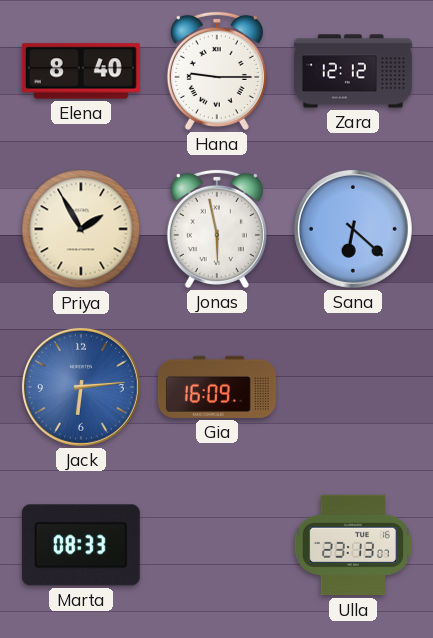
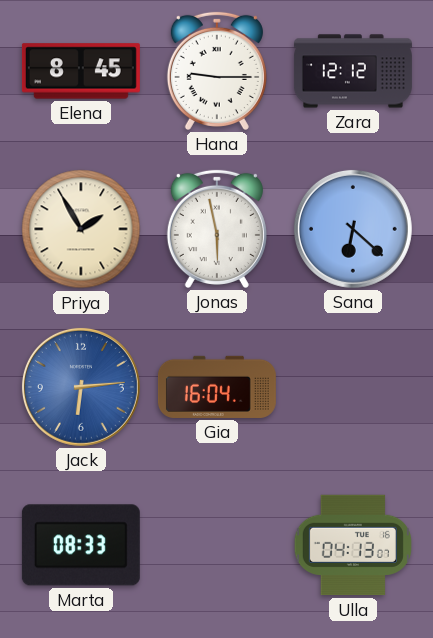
Elena: 8:40 -> 8:45 (81, 71)
Gia: 16:09 -> 16:04 (217, 387)
Ulla: 23:13 -> 04:13 (353, 545)
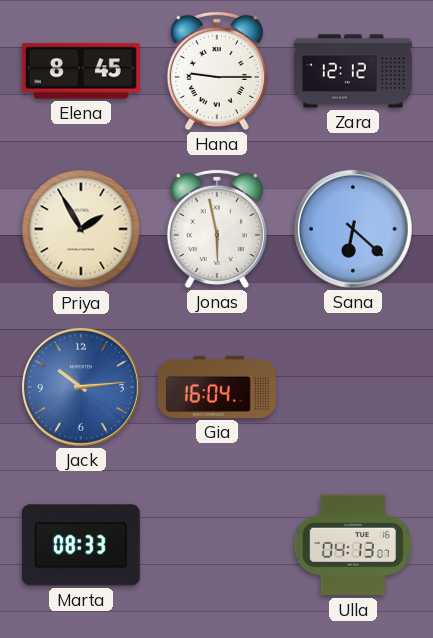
Jack: 6:14 -> 10:14 (81, 387)
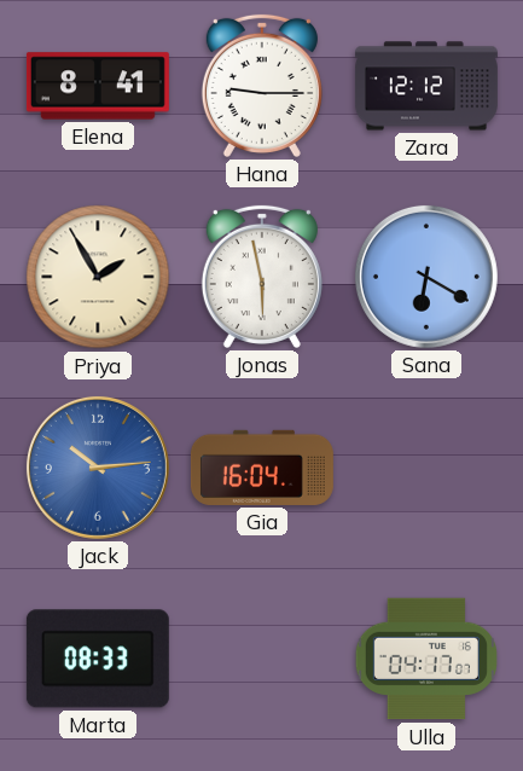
Elena: 8:45 -> 8:41 (98, 86)
Sana: 6:22 -> 6:20 (426, 277)
Ulla: 04:13 -> 04:17 (426, 659)
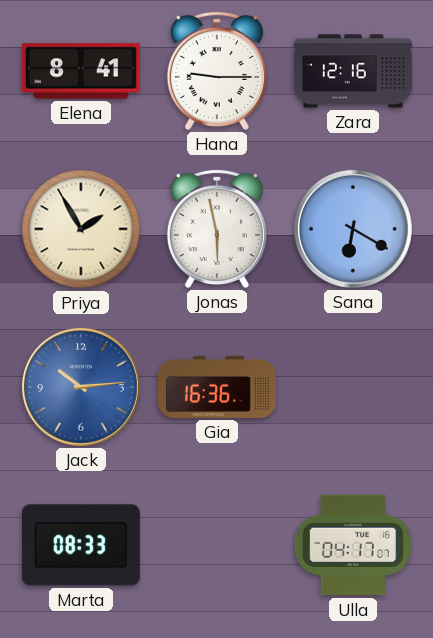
Zara: 12:12 -> 12:16 (353, 71)
Gia: 16:04 -> 16:36 (217, 387)
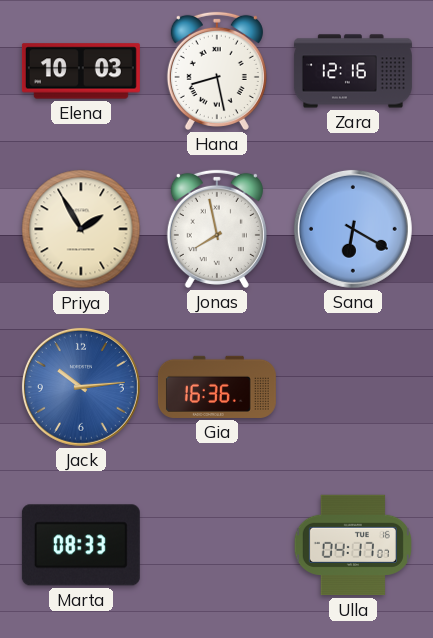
Elena: 8:41 -> 10:03 (81, 71)
Hana: 9:15 -> 8:28 (217, 71)
Jonas: 5:58 -> 7:58 (217, 229)
